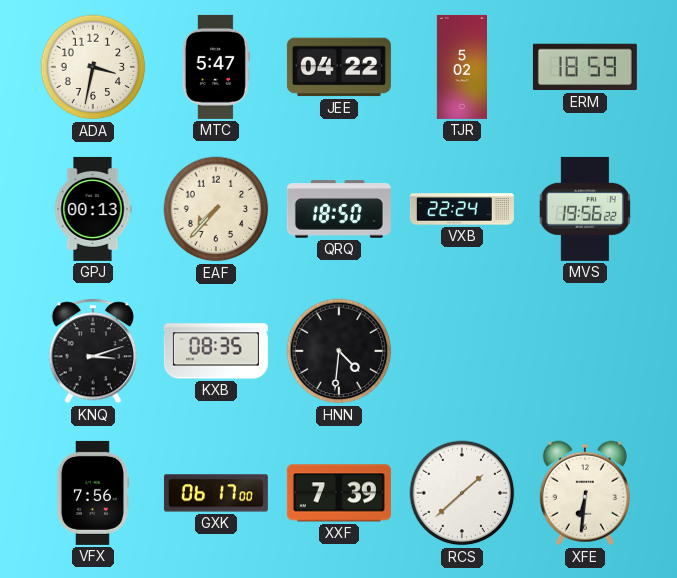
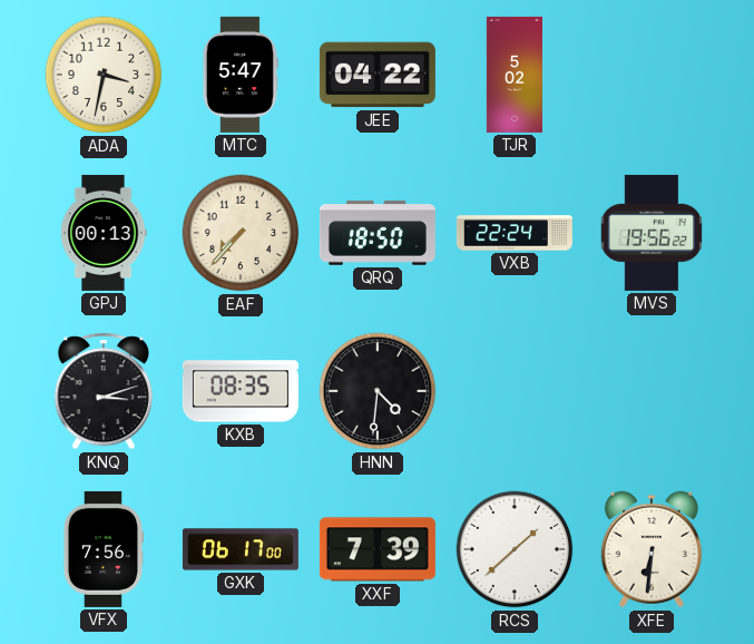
ERM: 18:59 -> none (585, 67)
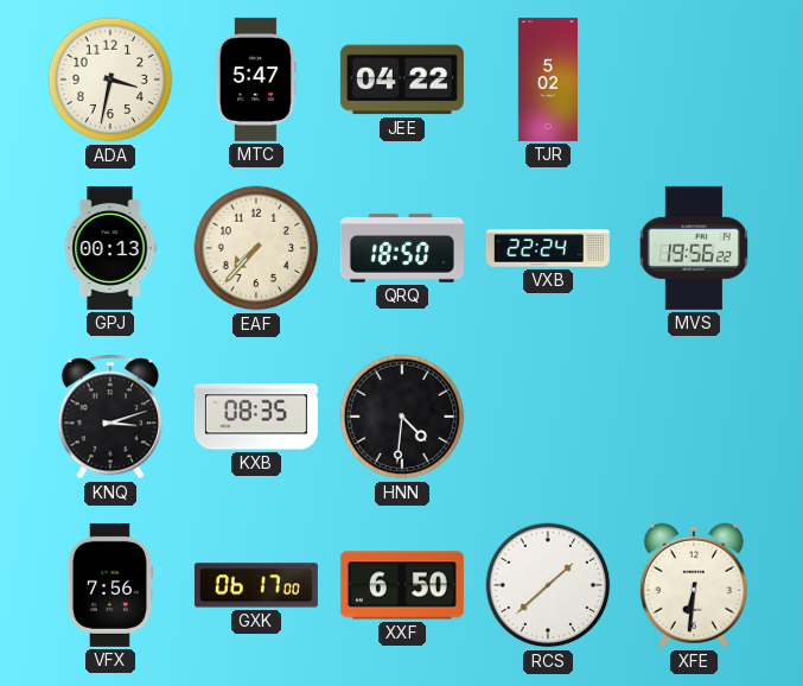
XXF: 7:39 -> 6:50 (402, 585)
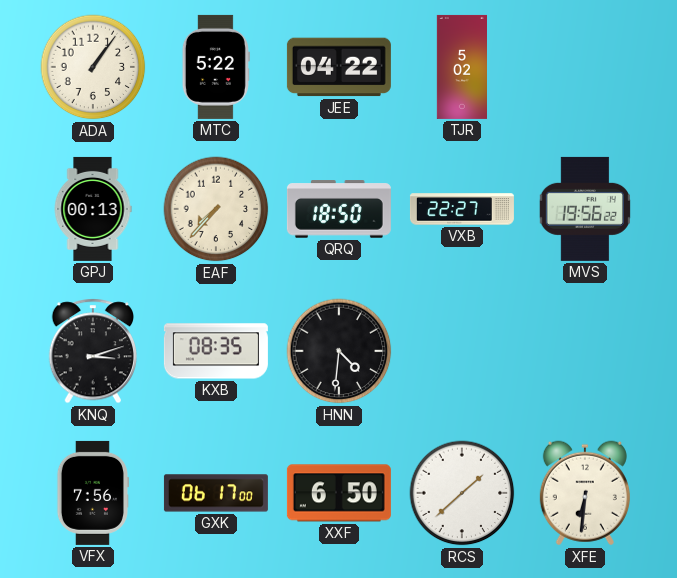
ADA: 3:32 -> 1:06 (93, 67)
MTC: 5:47 -> 5:22 (216, 67)
VXB: 22:24 -> 22:27 (462, 209)
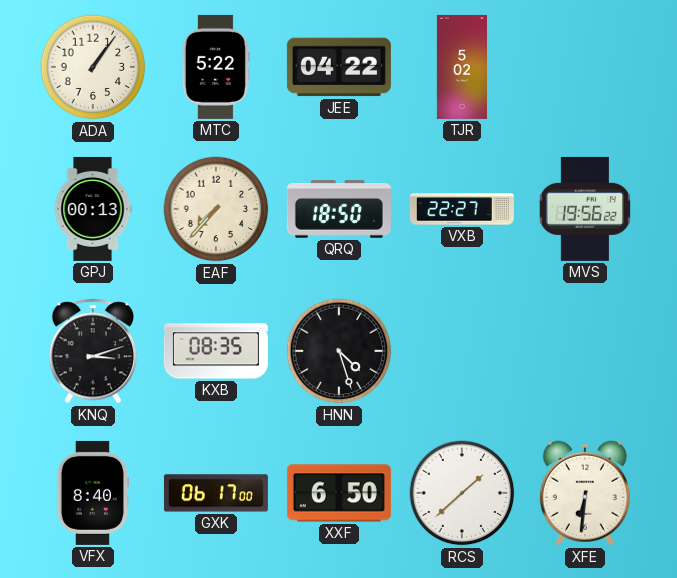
HNN: 4:31 -> 4:27 (339, 351)
VFX: 7:56 -> 8:40 (92, 493)
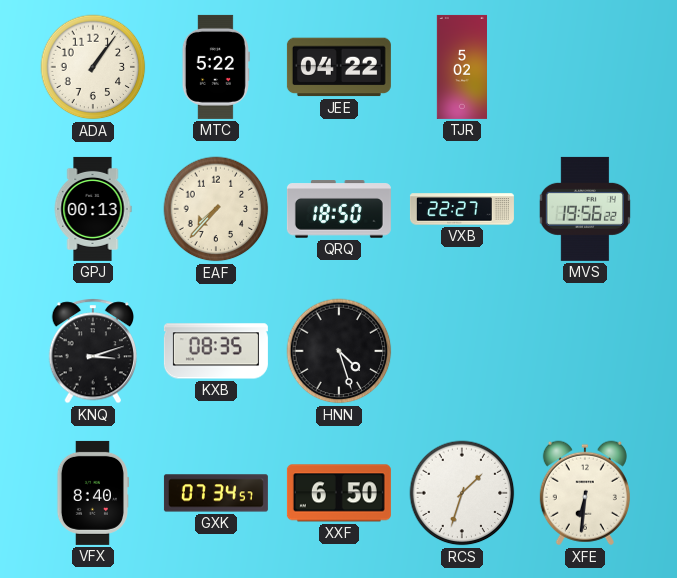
GXK: 06:17 -> 07:34 (216, 493)
RCS: 1:38 -> 1:33 (462, 493)
